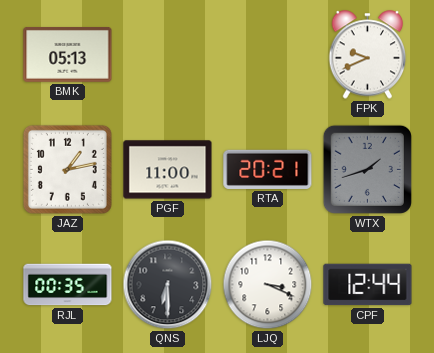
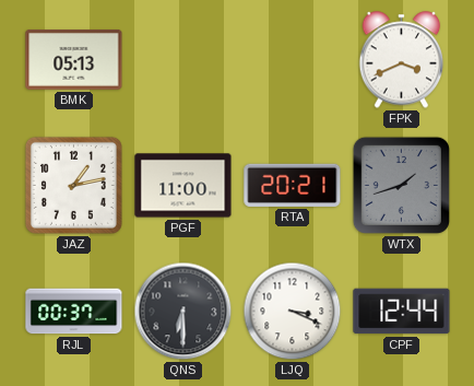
FPK: 9:41 -> 3:41 (402, 60)
RJL: 00:35 -> 00:37 (74, 312)
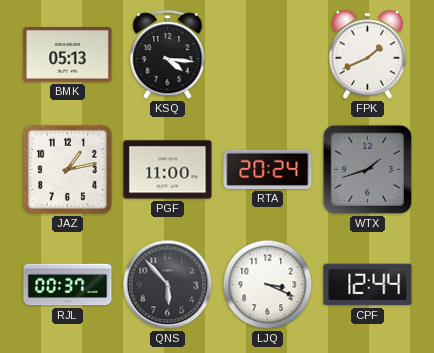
KSQ: none -> 4:16 (168, 55)
FPK: 3:41 -> 1:41 (368, 55)
RTA: 20:21 -> 20:24 (268, 169)
QNS: 6:30 -> 5:53 (168, 285)
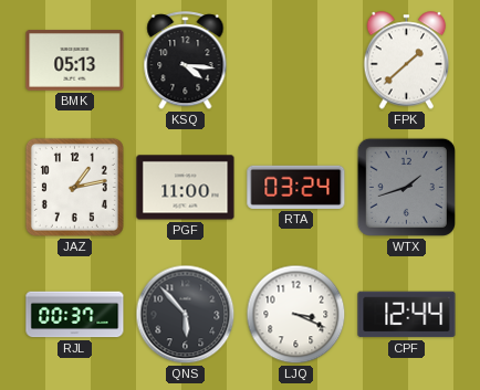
FPK: 1:41 -> 1:38 (407, 61)
RTA: 20:24 -> 03:24 (296, 187)
